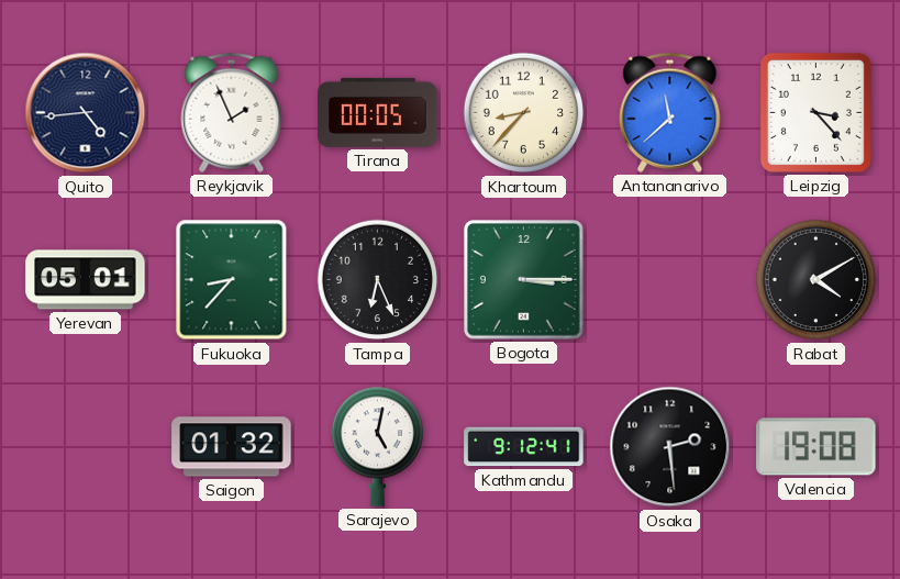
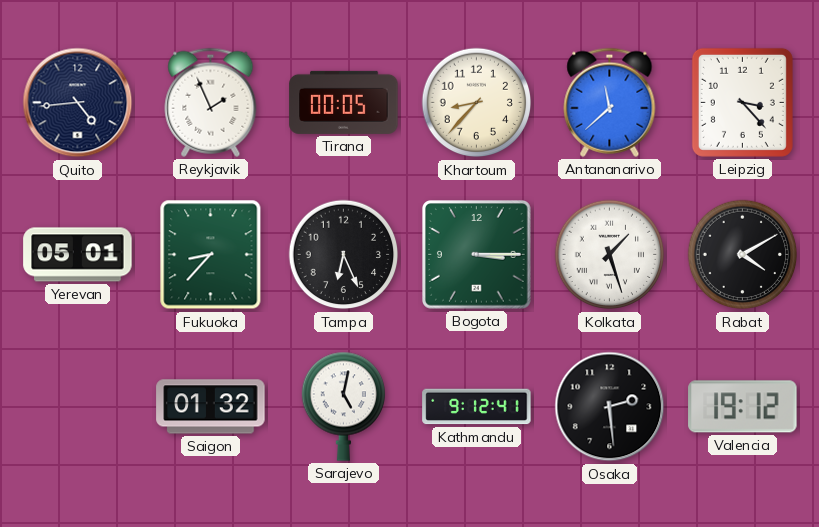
Kolkata: none -> 1:27 (610, 255)
Valencia: 19:08 -> 19:12 (743, 407)
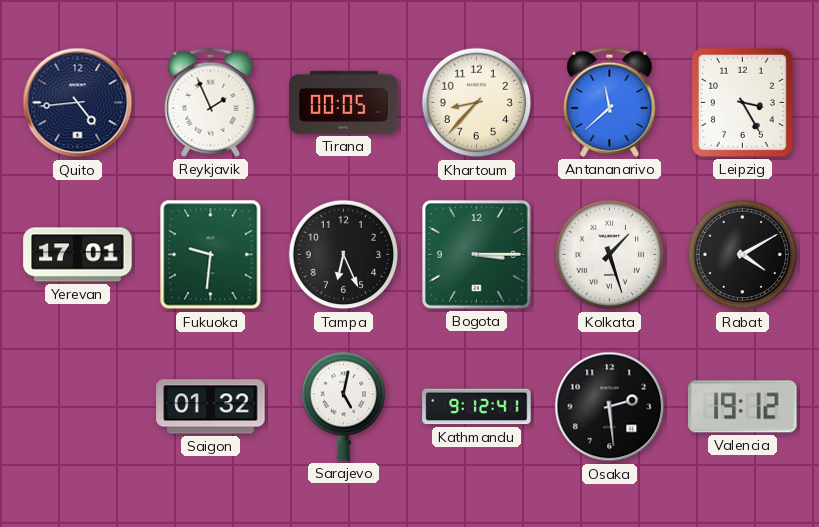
Leipzig: 3:23 -> 3:25 (742, 102)
Yerevan: 05:01 -> 17:01 (78, 255)
Fukuoka: 8:37 -> 9:31 (211, 255)
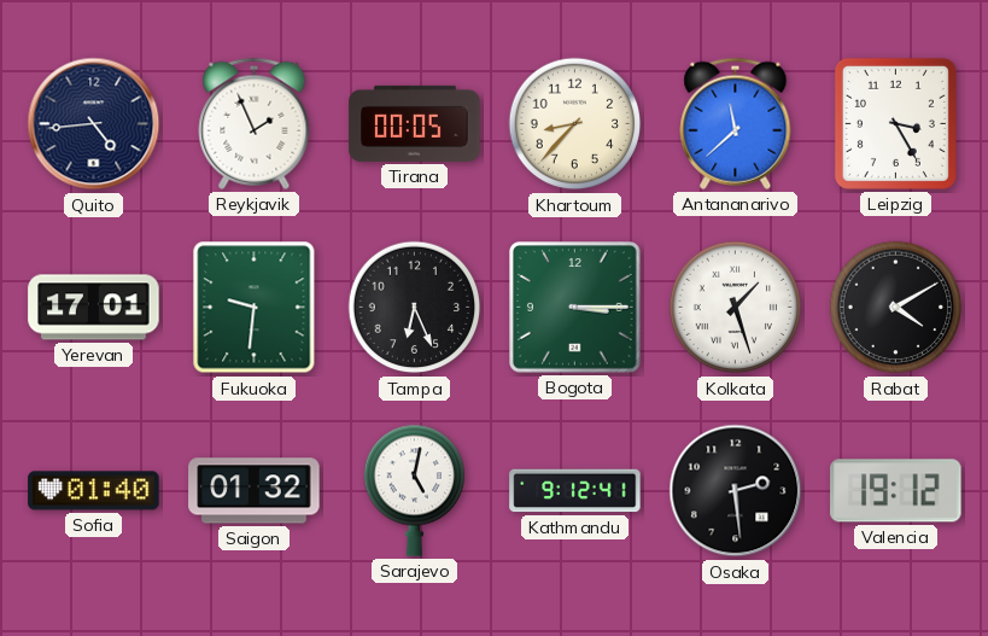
Sofia: none -> 01:40 (94, 491)
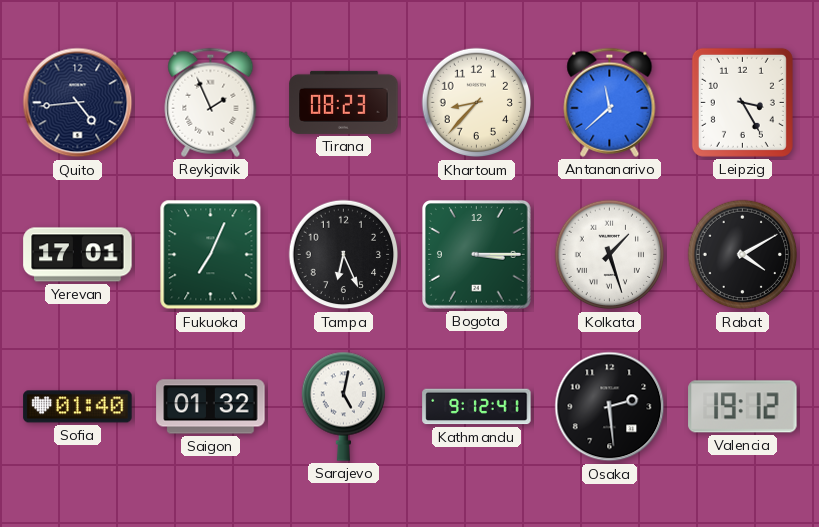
Tirana: 00:05 -> 08:23 (344, 102)
Fukuoka: 9:31 -> 7:04 (211, 255)
